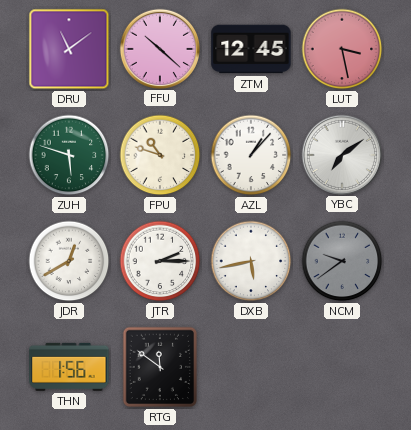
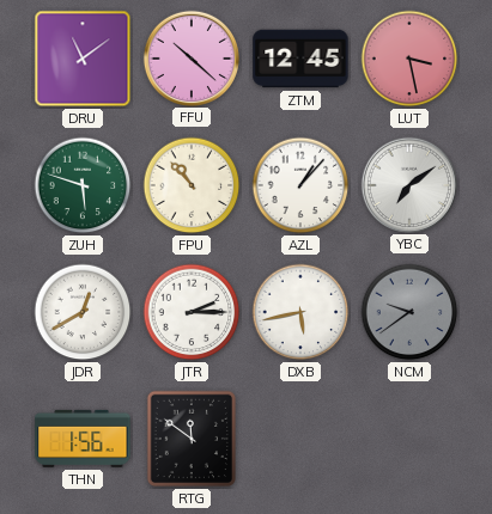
FPU: 10:48 -> 10:53 (192, 185)
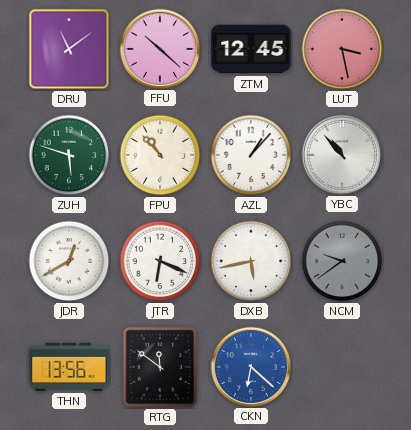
YBC: 7:09 -> 10:53 (341, 154)
JTR: 2:15 -> 6:19 (160, 261)
THN: 1:56 -> 13:56 (69, 367)
CKN: none -> 6:22 (250, 366)
